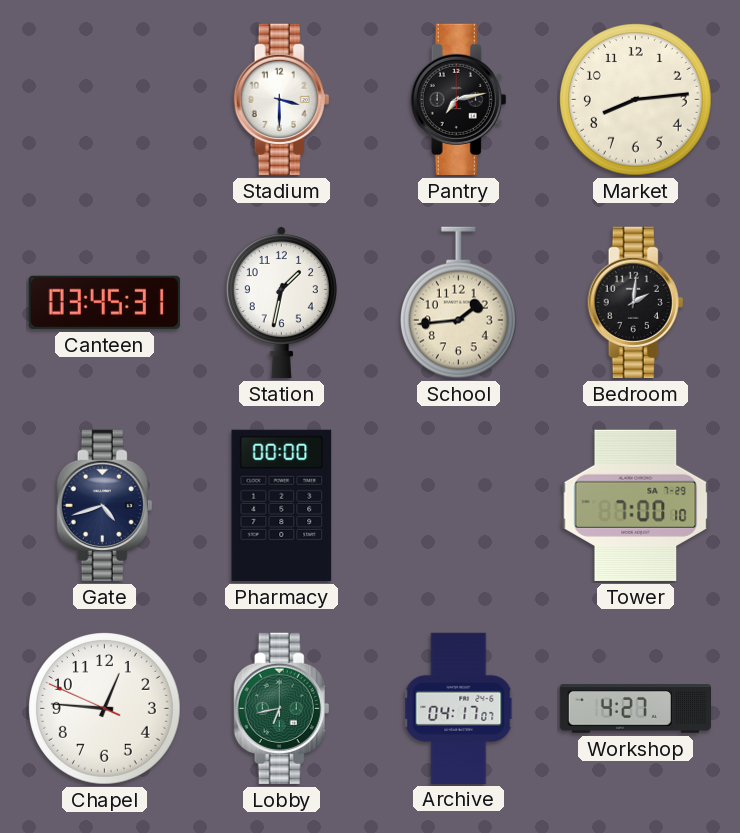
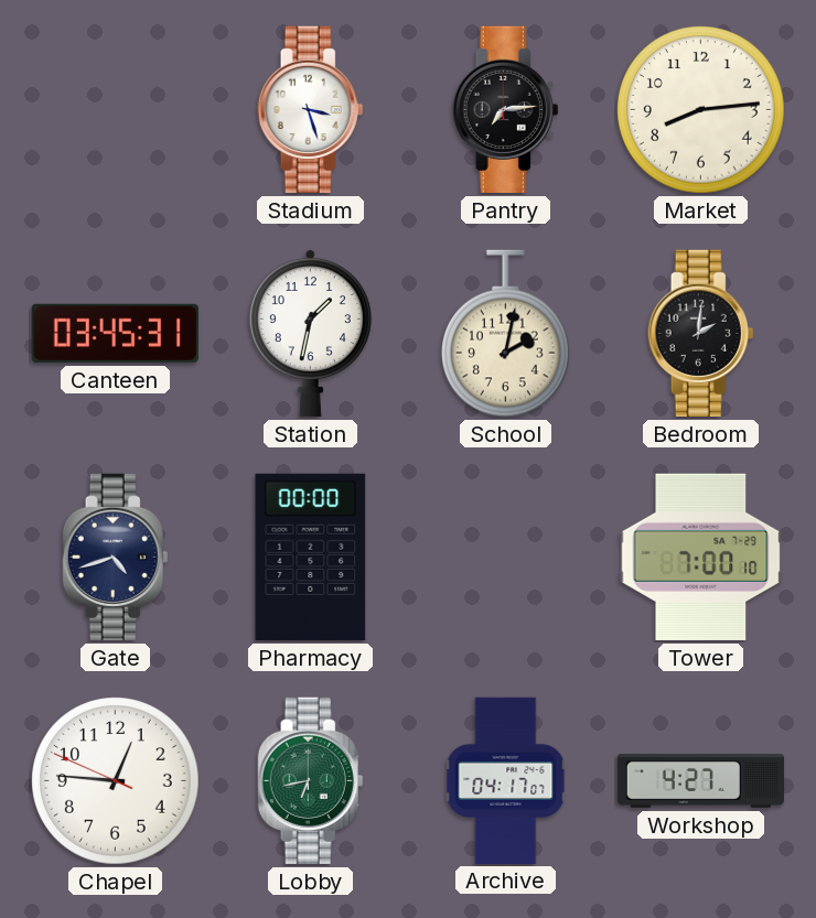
Stadium: 3:30 -> 3:27 (311, 109)
Pantry: 7:13 -> 7:14 (506, 109)
School: 1:44 -> 2:02 (505, 334)
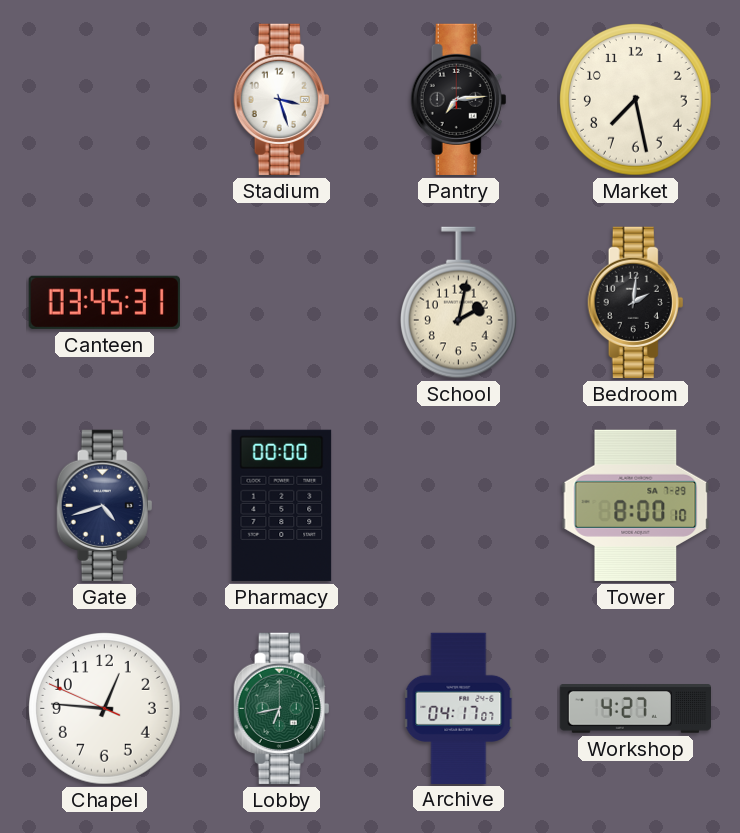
Market: 8:14 -> 7:28 (636, 100)
Station: 1:32 -> none (310, 333)
Tower: 7:00 -> 8:00 (636, 505)
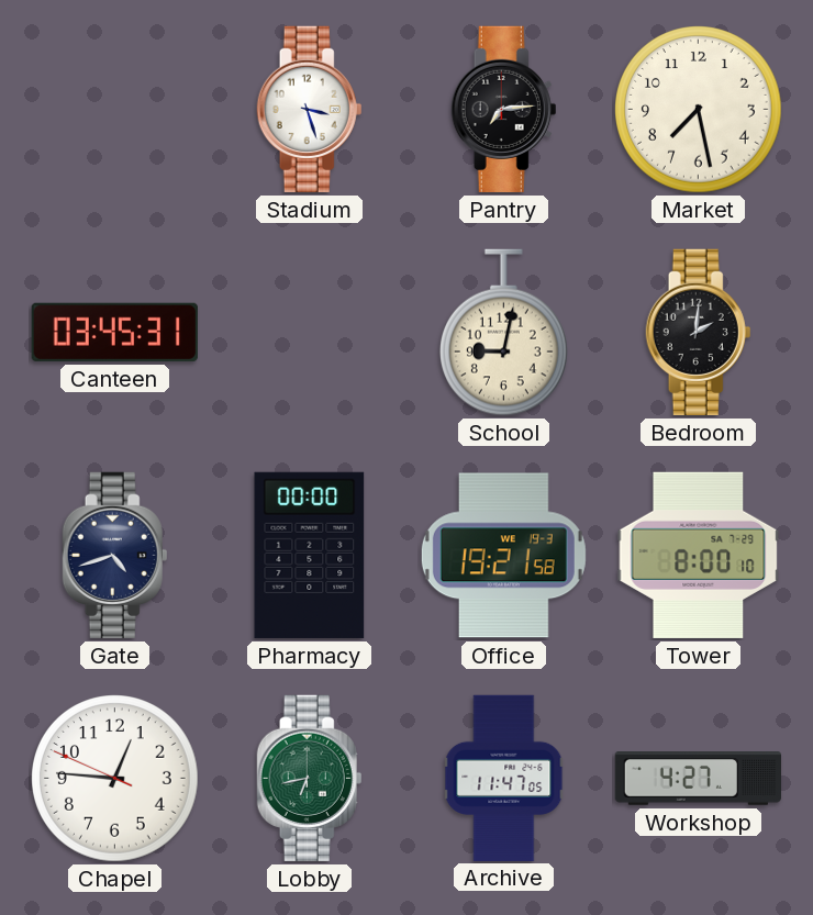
School: 2:02 -> 9:02 (503, 333)
Office: none -> 19:21 (503, 556)
Archive: 04:17 -> 11:47 (504, 778)
